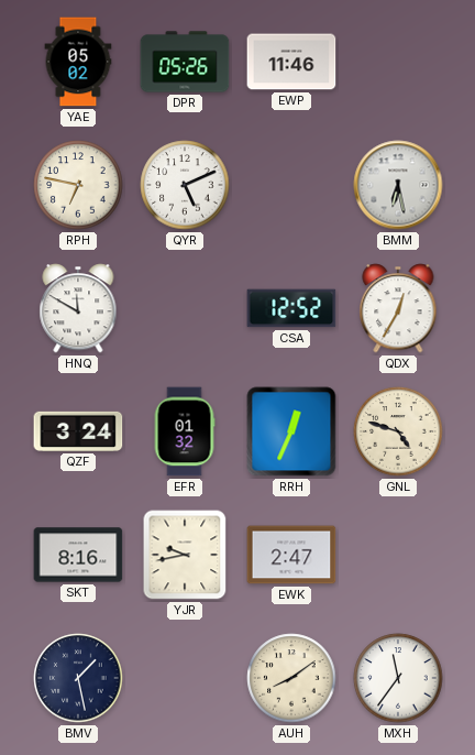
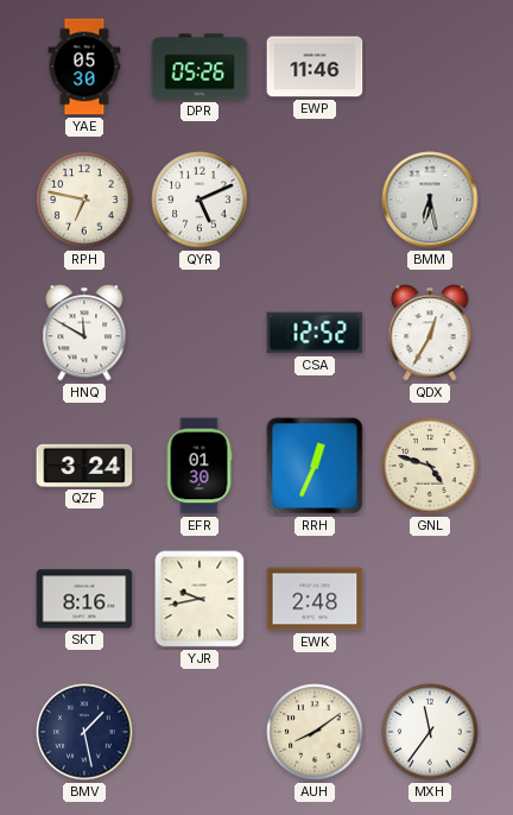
YAE: 05:02 -> 05:30 (84, 67)
EFR: 01:32 -> 01:30 (199, 466)
EWK: 2:47 -> 2:48 (315, 599)
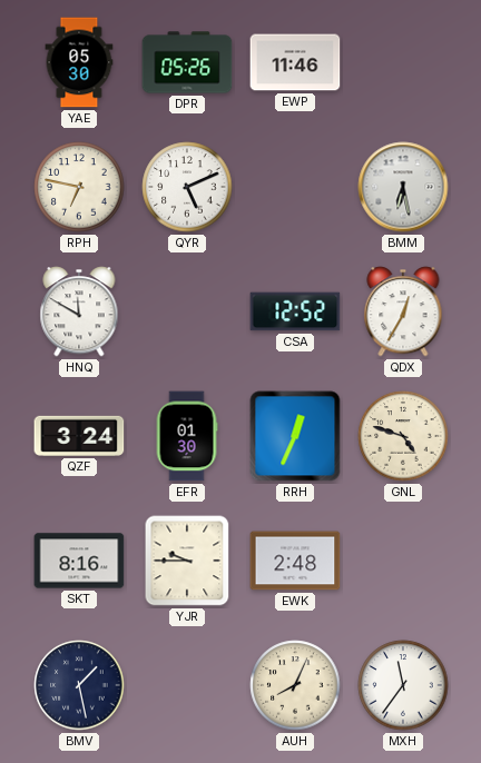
YJR: 9:43 -> 9:45 (187, 561)
AUH: 8:09 -> 8:04 (295, 685)
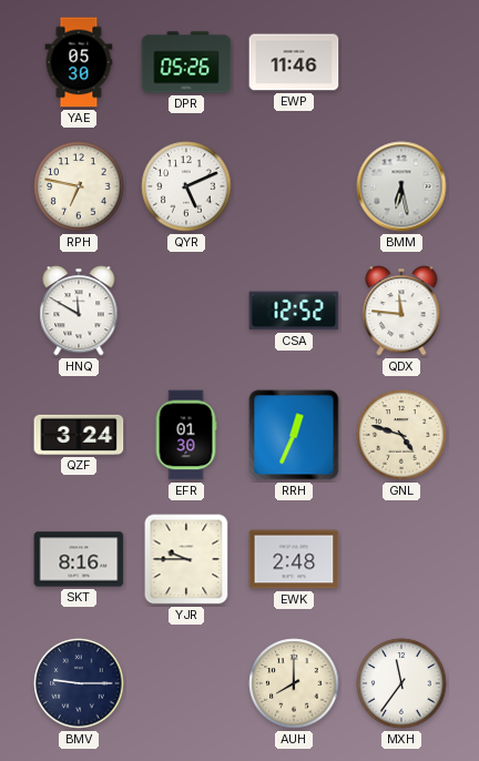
QDX: 12:35 -> 11:46 (401, 311)
BMV: 1:28 -> 9:15 (79, 683)
AUH: 8:04 -> 8:00 (294, 683)
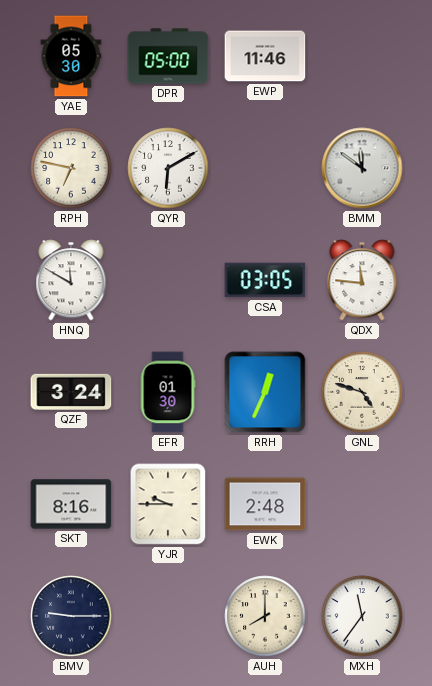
DPR: 05:26 -> 05:00 (168, 56)
QYR: 5:11 -> 6:10 (168, 168)
BMM: 6:28 -> 11:51 (362, 168)
CSA: 12:52 -> 03:05 (265, 280)
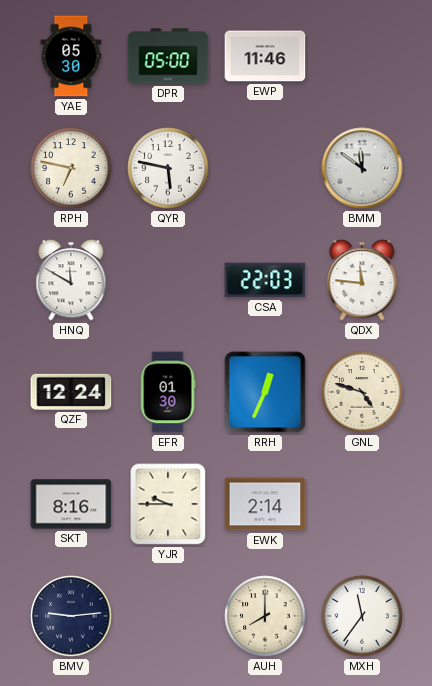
QYR: 6:10 -> 5:47 (168, 168)
CSA: 03:05 -> 22:03 (265, 280)
QZF: 3:24 -> 12:24 (71, 392)
EWK: 2:48 -> 2:14 (265, 504)
BMV: 9:15 -> 9:14 (71, 616)
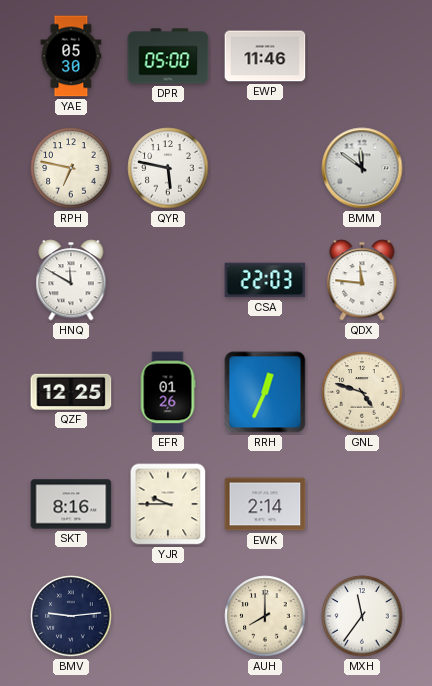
QZF: 12:24 -> 12:25 (71, 392)
EFR: 01:30 -> 01:26 (168, 392)
